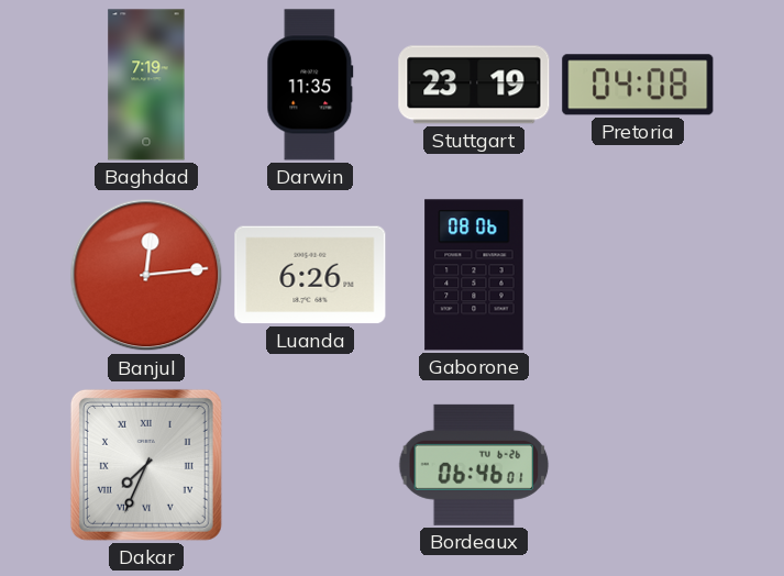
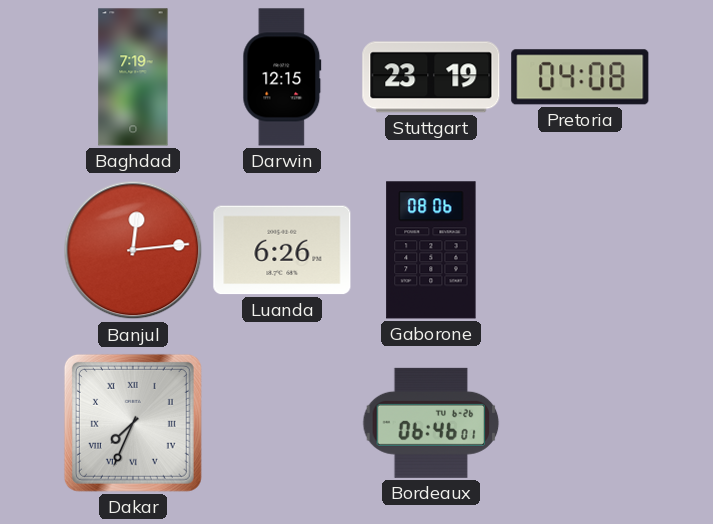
Darwin: 11:35 -> 12:15 (282, 77)
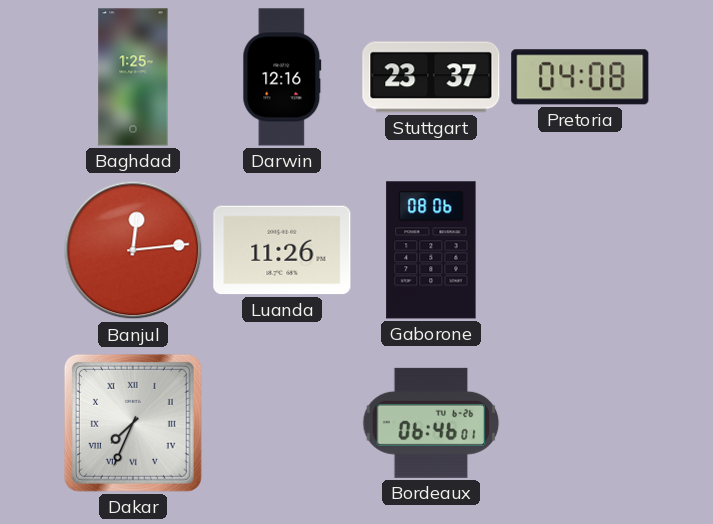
Baghdad: 7:19 -> 1:25 (133, 77)
Darwin: 12:15 -> 12:16 (282, 77)
Stuttgart: 23:19 -> 23:37 (431, 77)
Luanda: 6:26 -> 11:26 (282, 250)
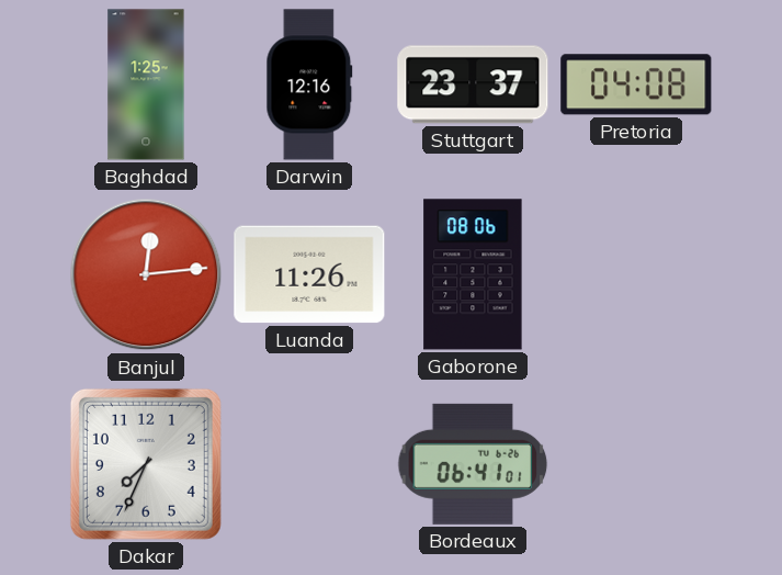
Dakar numerals: Roman -> Arabic (146, 464)
Bordeaux: 06:46 -> 06:41 (473, 464)
